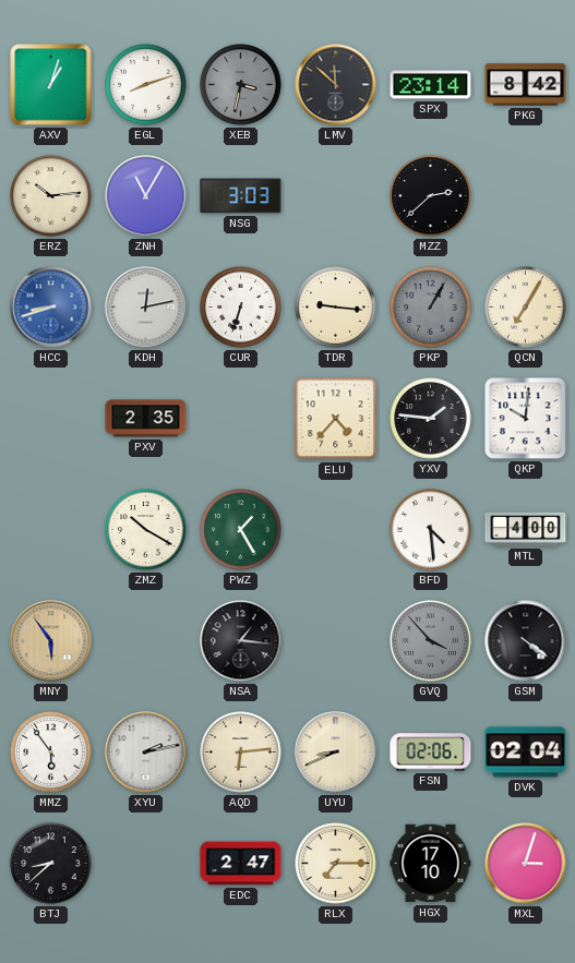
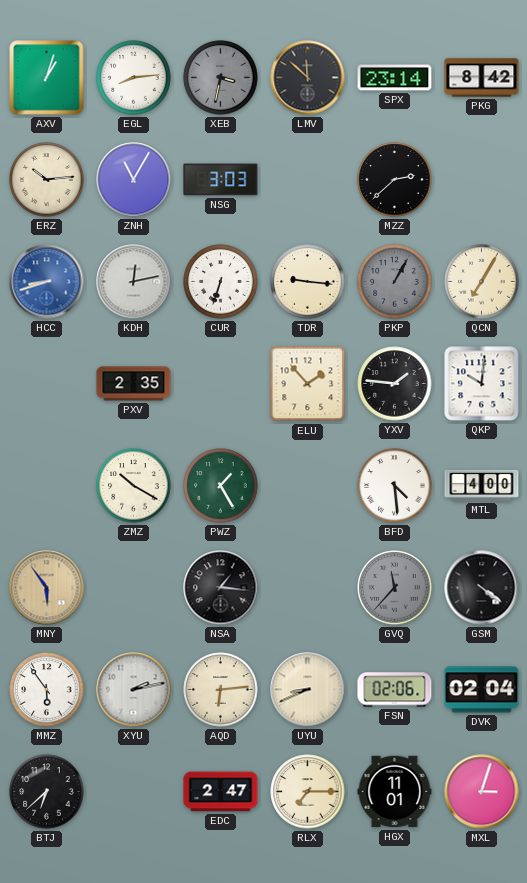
EGL: 8:12 -> 8:14 (134, 78)
ELU: 4:37 -> 1:53 (308, 384)
GVQ: 3:53 -> 11:37 (395, 588)
BTJ: 8:38 -> 6:38 (47, 792)
HGX: 17:10 -> 11:01 (395, 792)
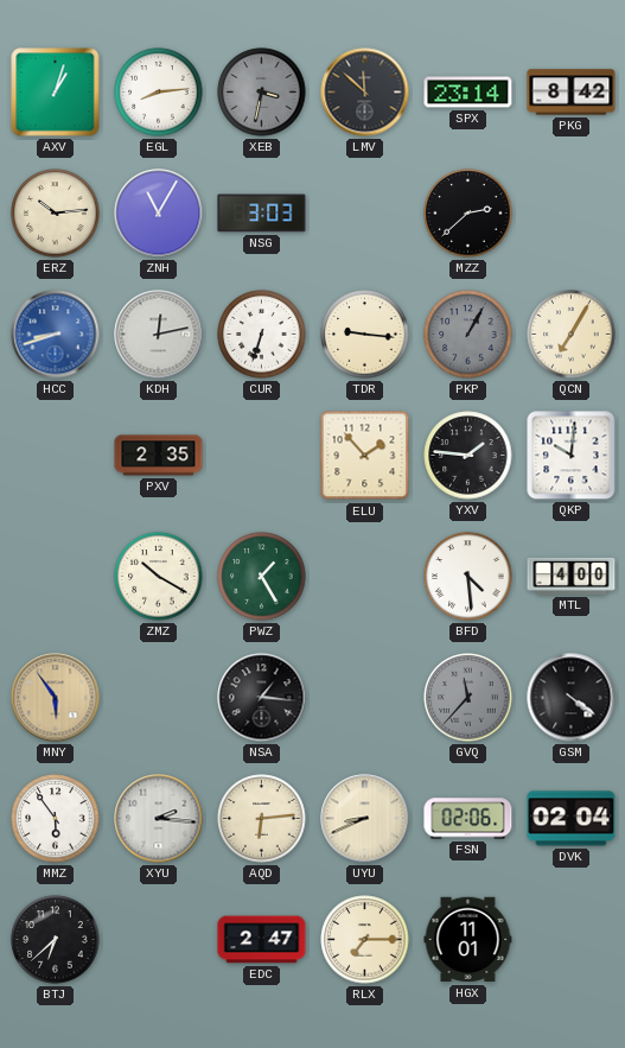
XYU: 2:13 -> 2:16 (159, 819)
MXL: 3:03 -> none (482, 792)
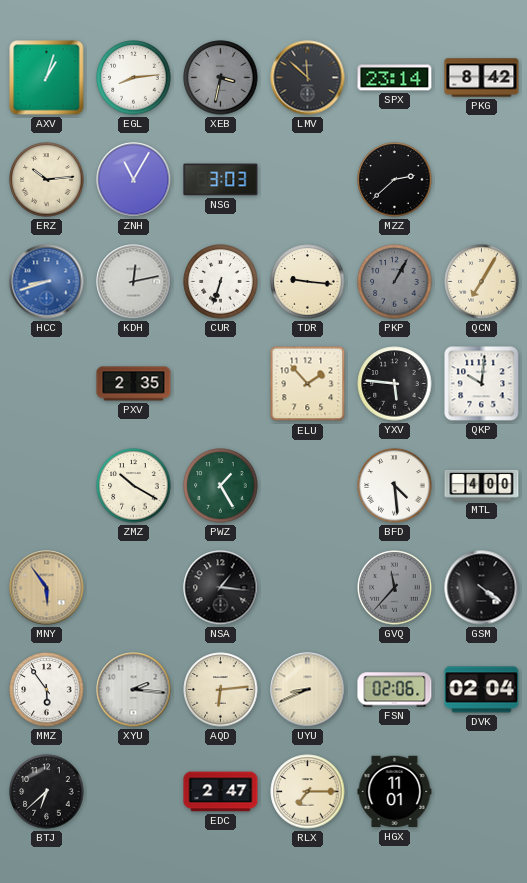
YXV: 1:46 -> 5:46 (395, 384)
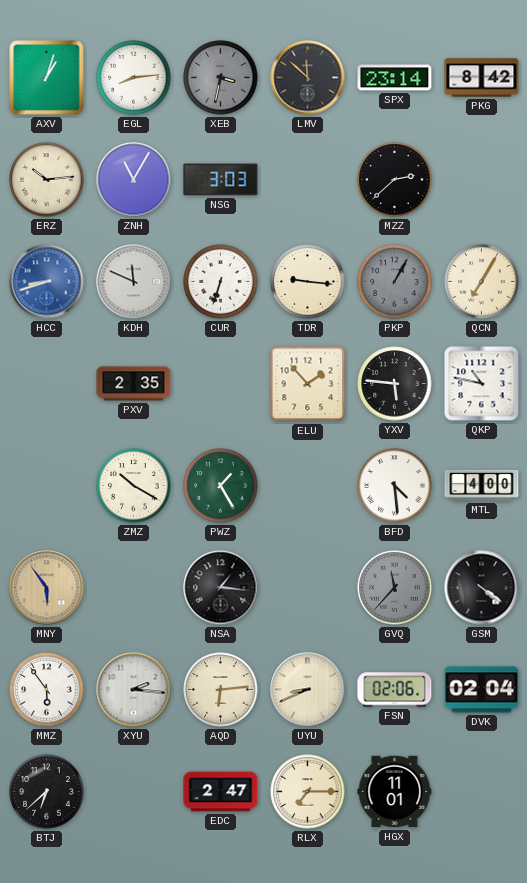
KDH: 12:13 -> 11:49 (134, 282)
QKP: 10:01 -> 10:47 (482, 384)
